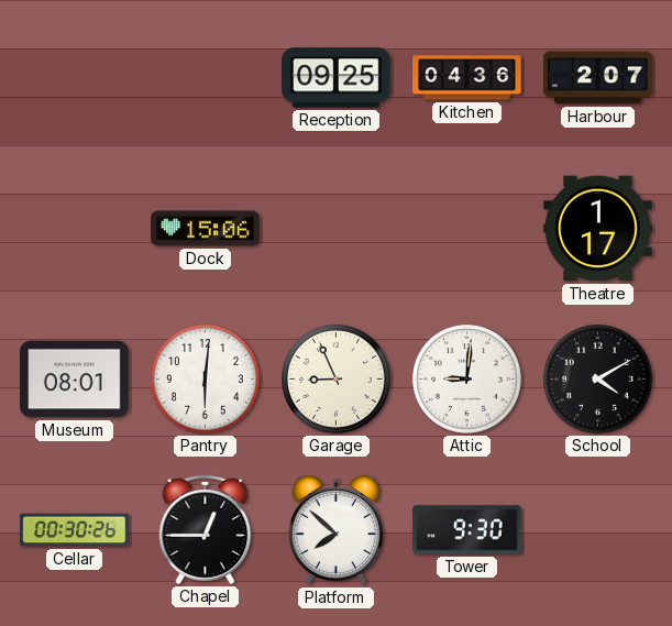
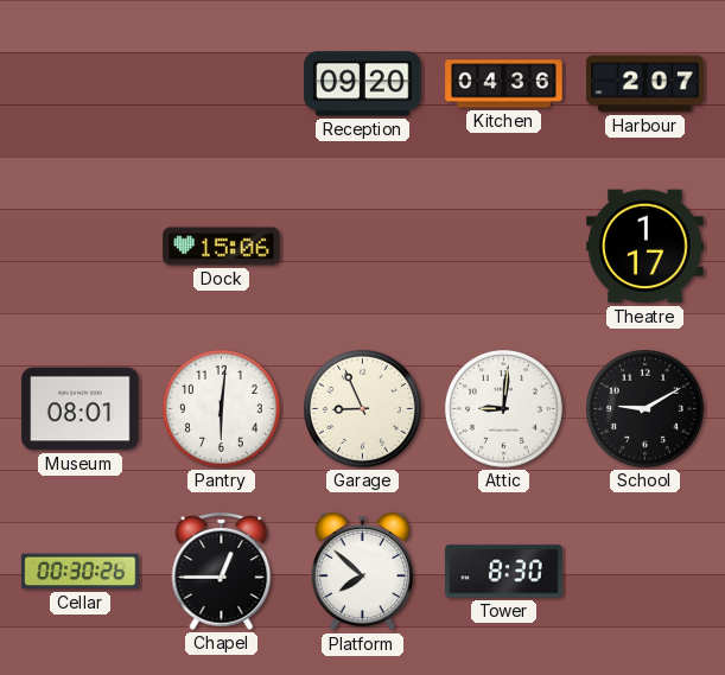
Reception: 09:25 -> 09:20 (363, 84)
School: 4:10 -> 9:10 (645, 409)
Tower: 9:30 -> 8:30 (504, 572)
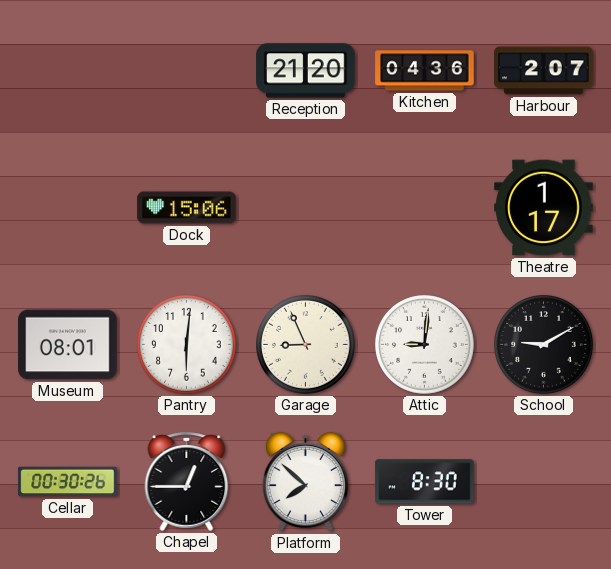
Reception: 09:20 -> 21:20 (306, 71)
